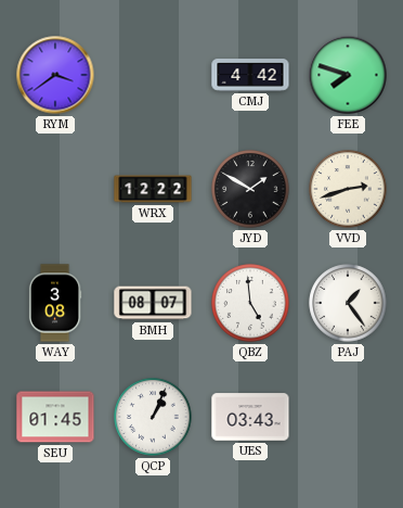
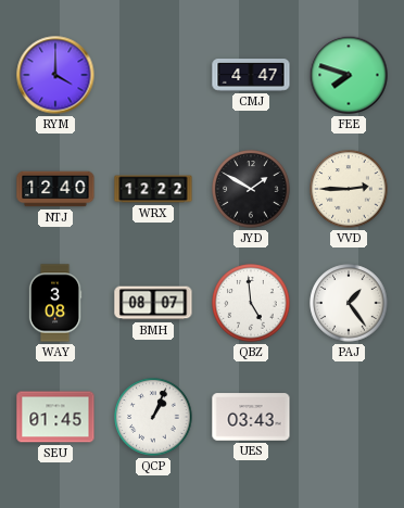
RYM: 3:39 -> 4:00 (55, 75)
CMJ: 4:42 -> 4:47 (251, 75)
NTJ: none -> 12:40 (55, 189)
VVD: 2:42 -> 2:45 (349, 189)
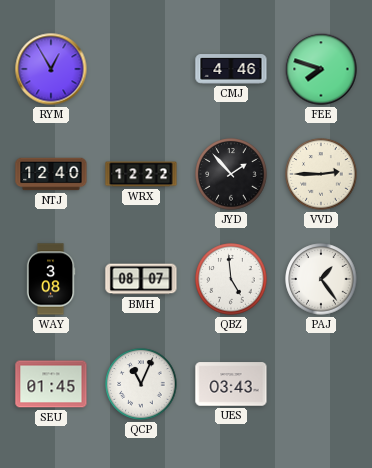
RYM: 4:00 -> 12:55 (51, 69)
CMJ: 4:47 -> 4:46 (231, 69)
JYD: 1:50 -> 1:53 (231, 174)
QCP: 1:04 -> 11:04 (141, 384)
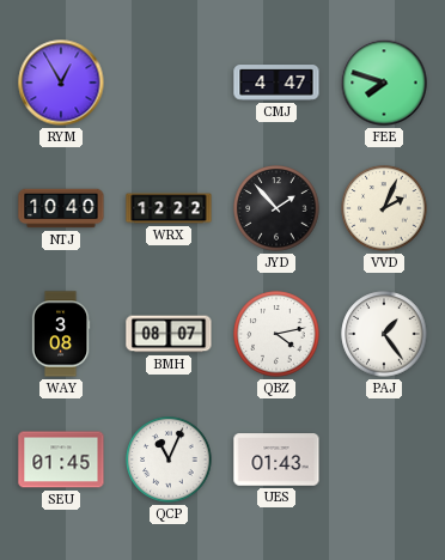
CMJ: 4:46 -> 4:47 (276, 83)
NTJ: 12:40 -> 10:40 (61, 208)
VVD: 2:45 -> 2:04 (384, 208)
QBZ: 4:59 -> 4:13 (276, 334)
UES: 03:43 -> 01:43 (276, 459)
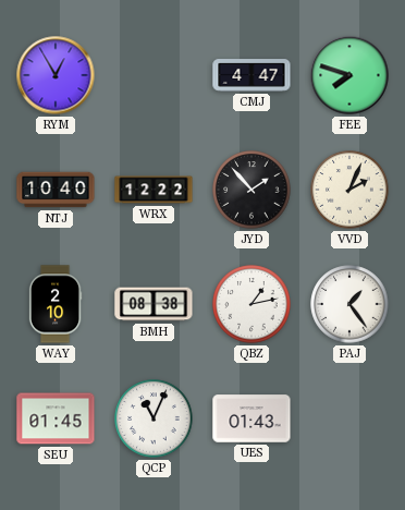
WAY: 3:08 -> 2:10 (56, 304)
BMH: 08:07 -> 08:38 (154, 304)
QBZ: 4:13 -> 1:13 (251, 304)
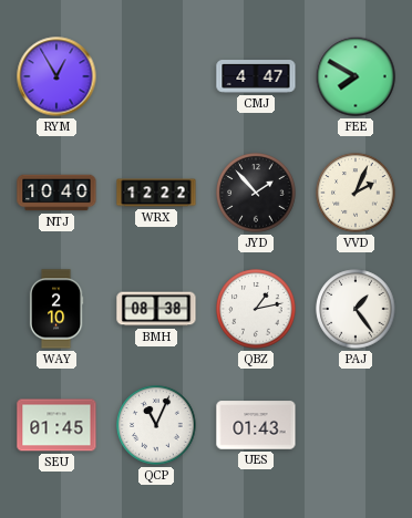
FEE: 7:48 -> 7:50 (356, 76)
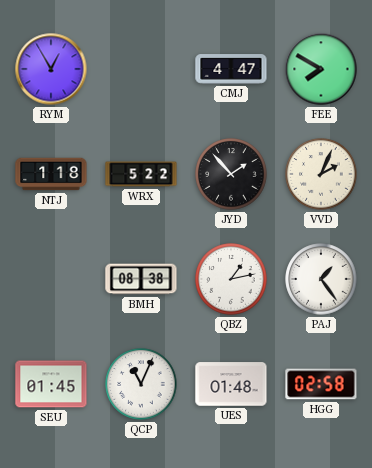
NTJ: 10:40 -> 1:18 (51, 174)
WRX: 12:22 -> 5:22 (141, 174)
WAY: 2:10 -> none (56, 309)
UES: 01:43 -> 01:48 (231, 384)
HGG: none -> 02:58 (321, 384)
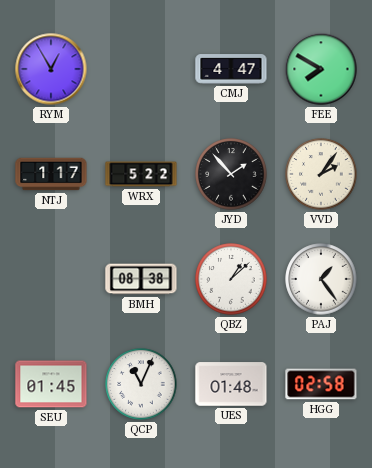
NTJ: 1:18 -> 1:17 (51, 174)
VVD: 2:04 -> 2:06 (321, 174)
QBZ: 1:13 -> 1:08 (231, 279)
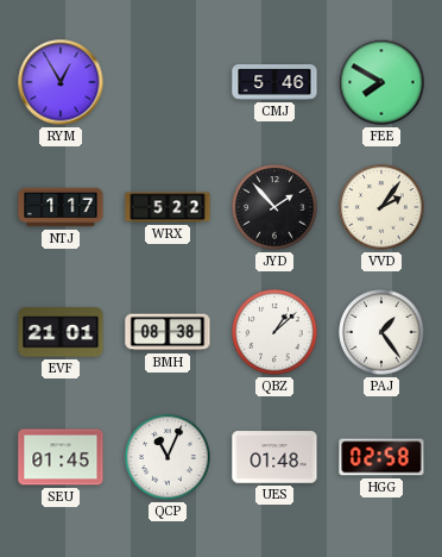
CMJ: 4:47 -> 5:46 (274, 82)
EVF: none -> 21:01 (61, 332)
